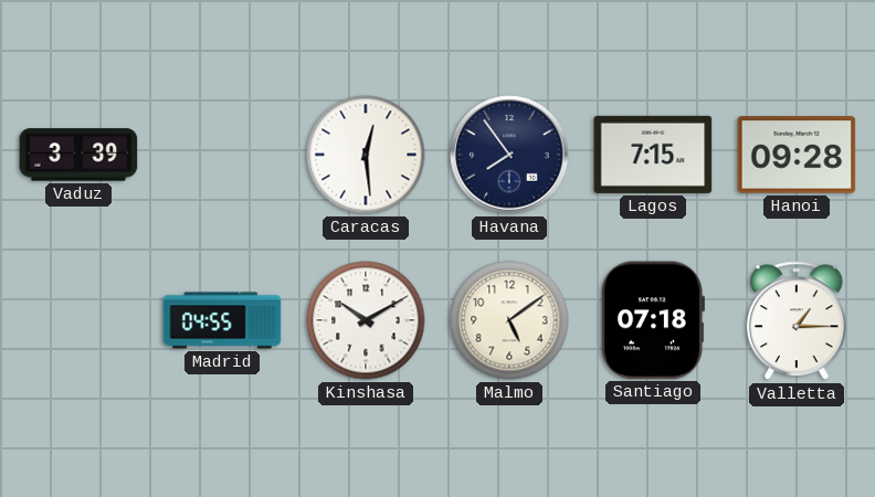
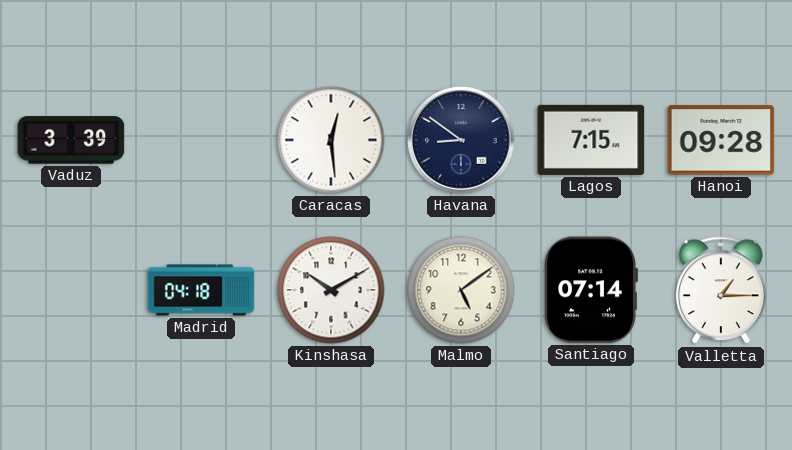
Havana: 7:54 -> 8:51 (461, 140)
Madrid: 04:55 -> 04:18 (201, 290)
Santiago: 07:18 -> 07:14 (591, 290)
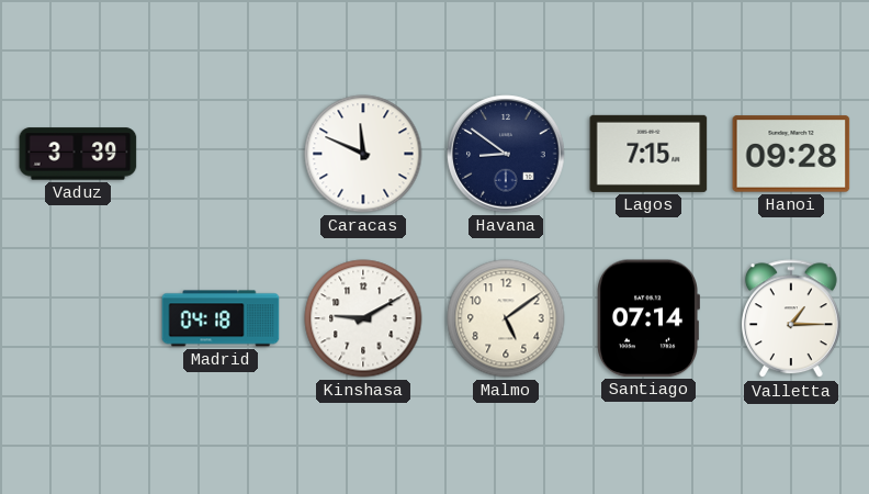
Caracas: 12:29 -> 11:49 (363, 154)
Kinshasa: 10:10 -> 9:10 (363, 318)
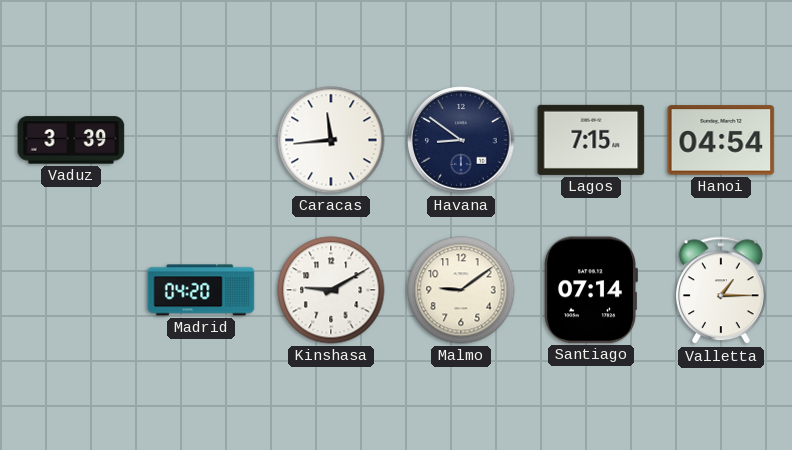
Caracas: 11:49 -> 11:44 (331, 140)
Hanoi: 09:28 -> 04:54 (721, 140)
Madrid: 04:18 -> 04:20 (201, 290)
Malmo: 5:09 -> 9:09 (461, 290)
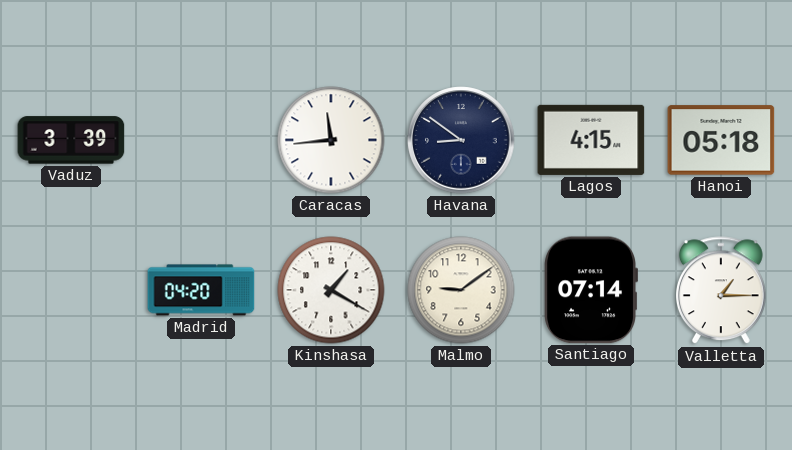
Lagos: 7:15 -> 4:15 (591, 140)
Hanoi: 04:54 -> 05:18 (721, 140)
Kinshasa: 9:10 -> 1:20 (331, 290)
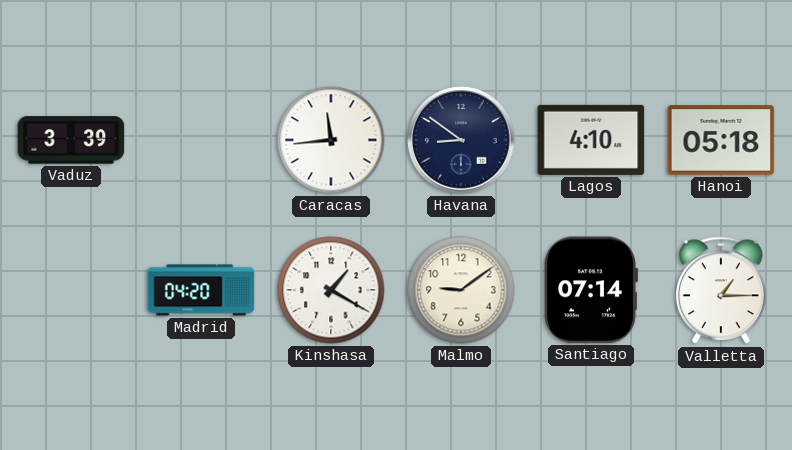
Lagos: 4:15 -> 4:10 (591, 140)
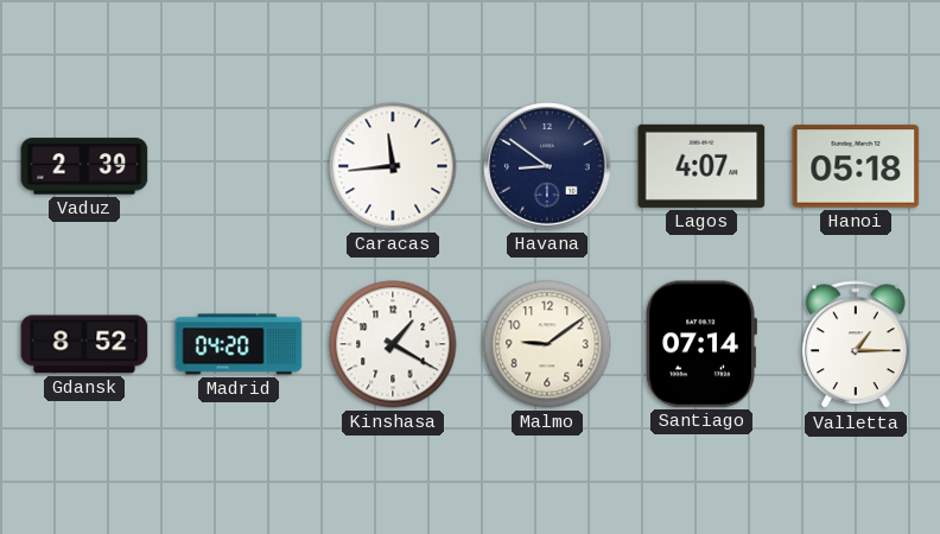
Vaduz: 3:39 -> 2:39 (84, 166)
Lagos: 4:10 -> 4:07 (701, 166)
Gdansk: none -> 8:52 (84, 344)
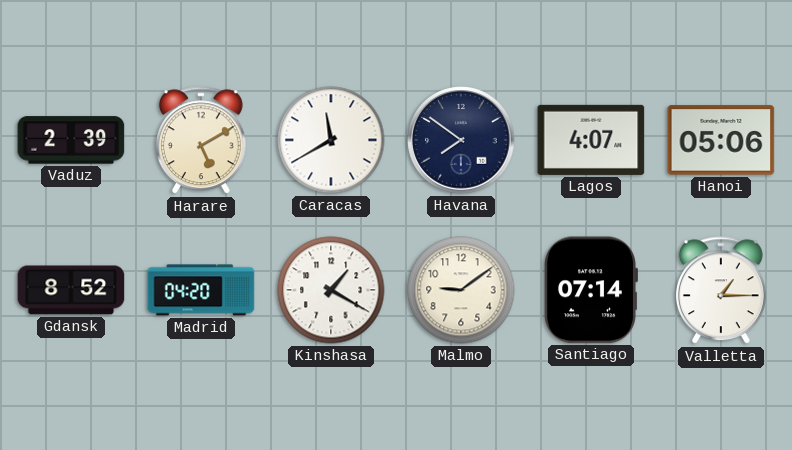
Harare: none -> 5:10 (201, 141)
Caracas: 11:44 -> 11:40 (331, 140)
Havana: 8:51 -> 7:51 (461, 140)
Hanoi: 05:18 -> 05:06 (721, 140)
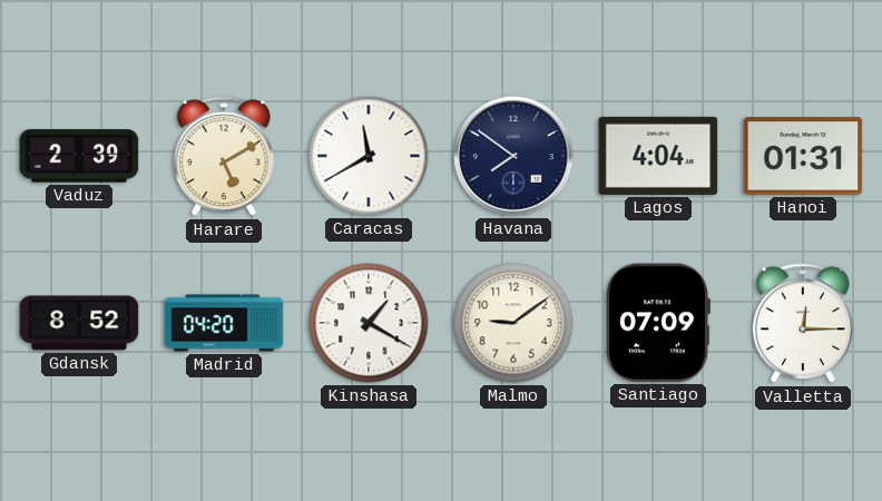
Lagos: 4:07 -> 4:04 (658, 156)
Hanoi: 05:06 -> 01:31 (803, 156)
Santiago: 07:14 -> 07:09 (658, 323)
Valletta: 1:15 -> 12:15 (803, 324)
